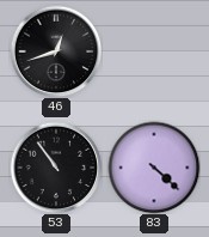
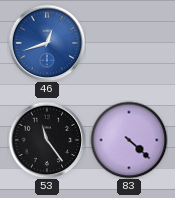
46 dial: black -> blue (47, 43)
53: 10:54 -> 11:24 (47, 140)
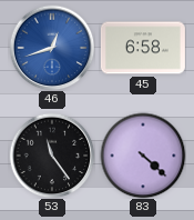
45: none -> 6:58 (143, 48)
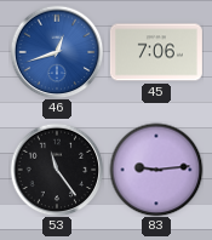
45: 6:58 -> 7:06 (156, 52)
83: 4:22 -> 9:14 (156, 170)
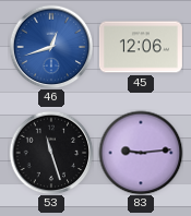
45: 7:06 -> 12:06 (141, 47)
53: 11:24 -> 11:27 (51, 153)
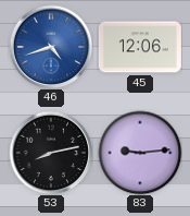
46: 12:42 -> 4:42 (51, 47)
53: 11:27 -> 8:13 (51, 153)
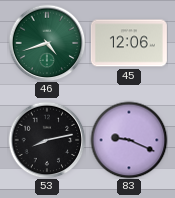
46 dial: blue -> green (47, 43)
83: 9:14 -> 9:19 (129, 140)
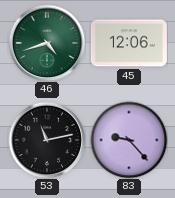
53: 8:13 -> 11:13 (47, 140)
83: 9:19 -> 9:23 (129, 140)
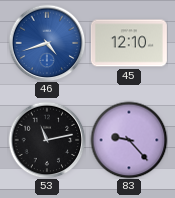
46 dial: green -> blue (47, 43)
45: 12:06 -> 12:10 (129, 43)
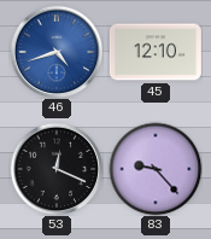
53: 11:13 -> 12:19 (57, 169)
